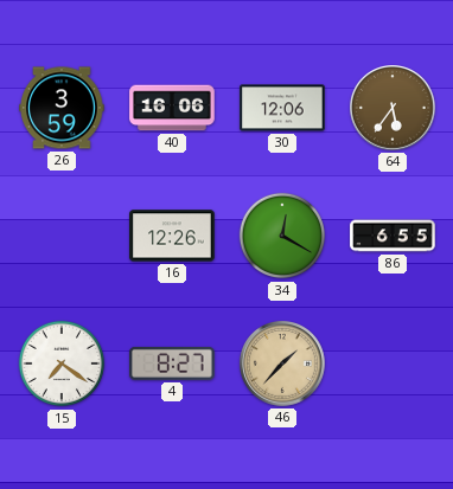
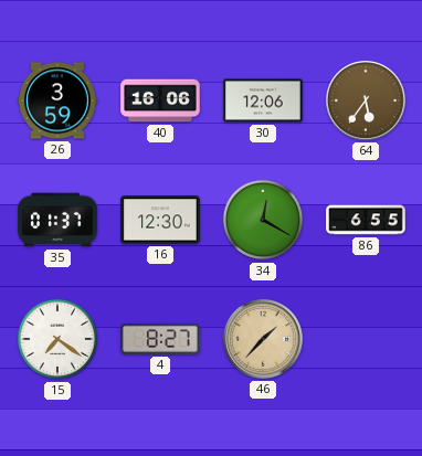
35: none -> 01:37 (57, 220)
16: 12:26 -> 12:30 (160, 220)
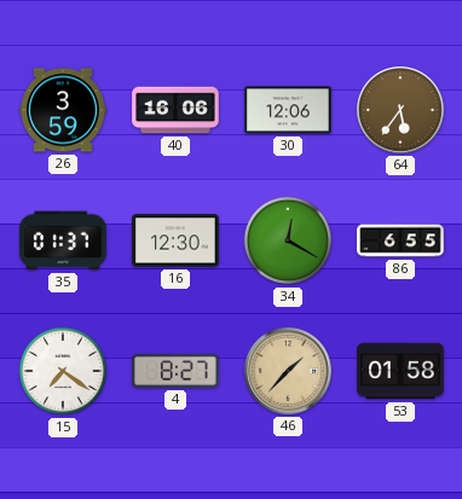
53: none -> 01:58 (400, 371)
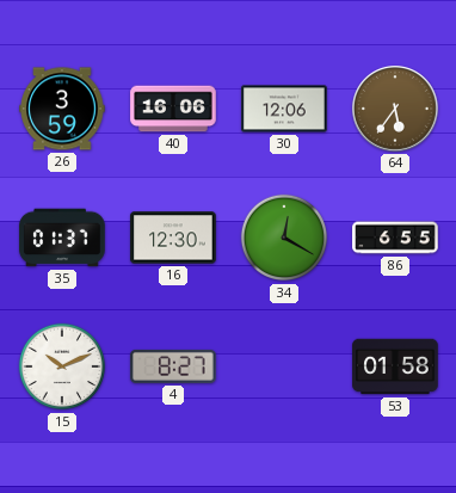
15: 7:21 -> 10:11 (62, 366)
46: 1:37 -> none (289, 372)
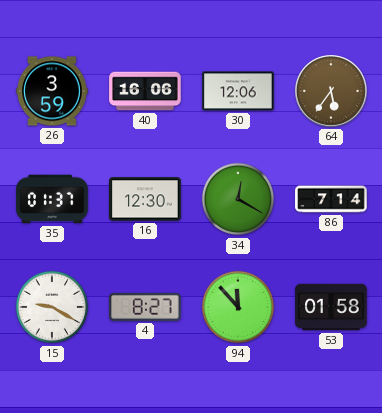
86: 6:55 -> 7:14 (331, 199)
15: 10:11 -> 9:20 (52, 307)
94: none -> 11:53 (238, 307)
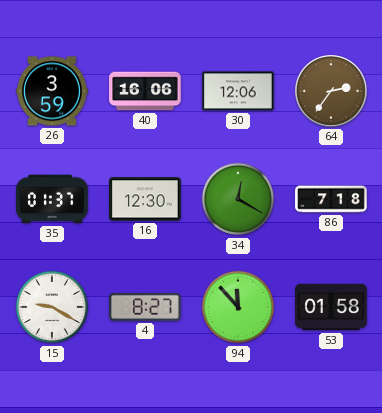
64: 5:36 -> 2:36 (332, 92)
86: 7:14 -> 7:18 (331, 199)
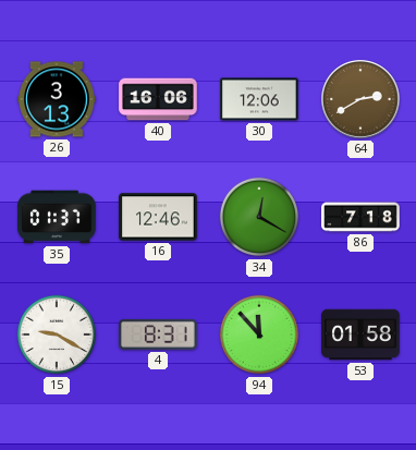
26: 3:59 -> 3:13 (57, 99)
64: 2:36 -> 2:40 (362, 100)
16: 12:30 -> 12:46 (158, 217)
4: 8:27 -> 8:31 (158, 335)
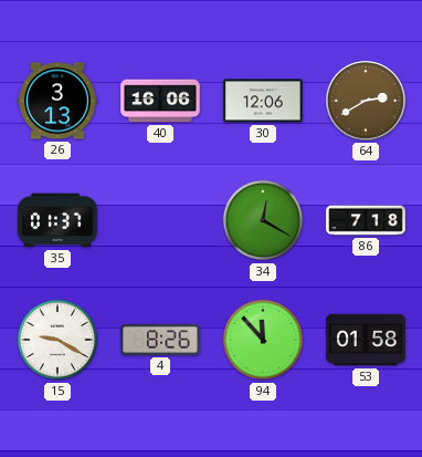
16: 12:46 -> none (158, 217)
4: 8:31 -> 8:26 (160, 340)
